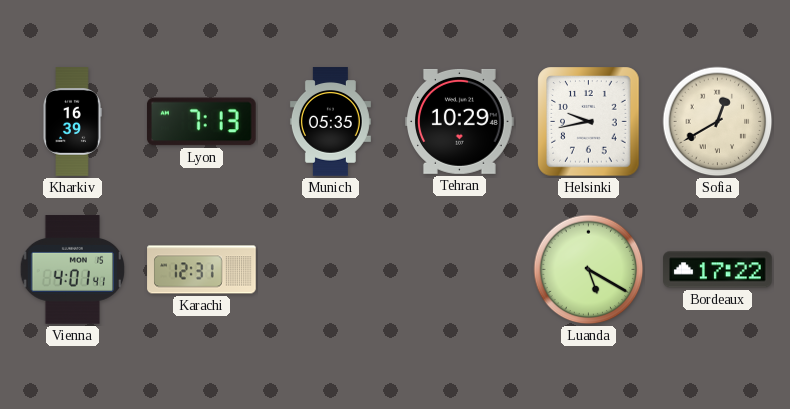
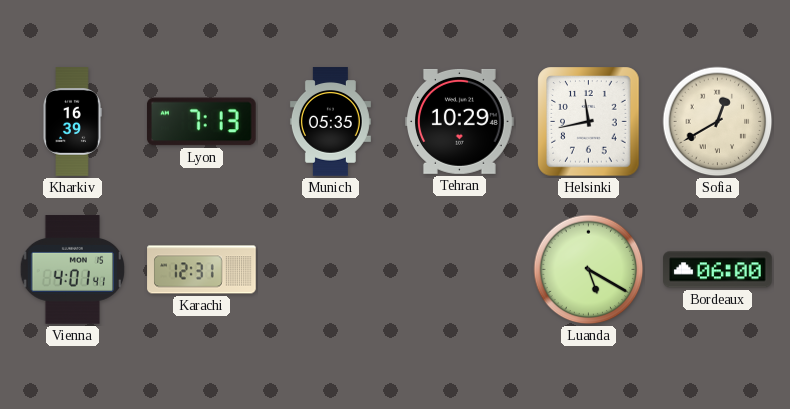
Helsinki: 9:43 -> 11:43 (589, 122)
Bordeaux: 17:22 -> 06:00 (718, 270)
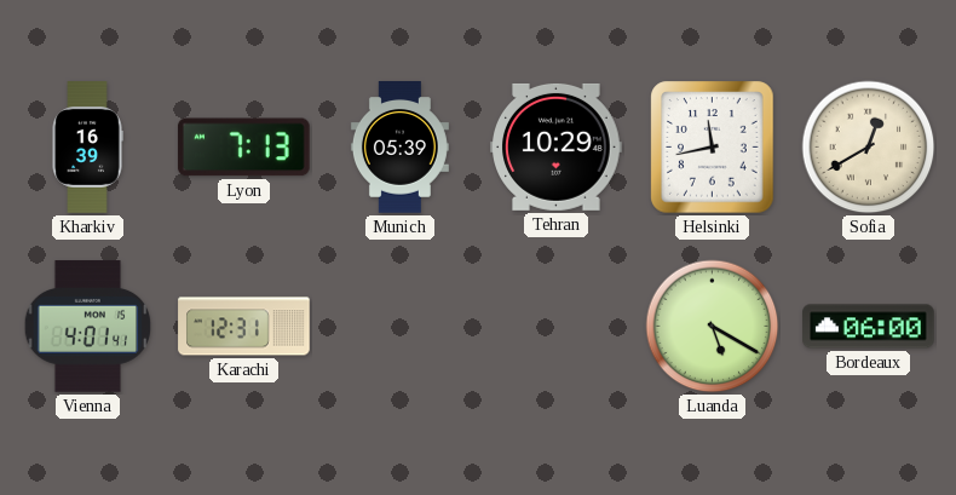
Munich: 05:35 -> 05:39 (399, 148)
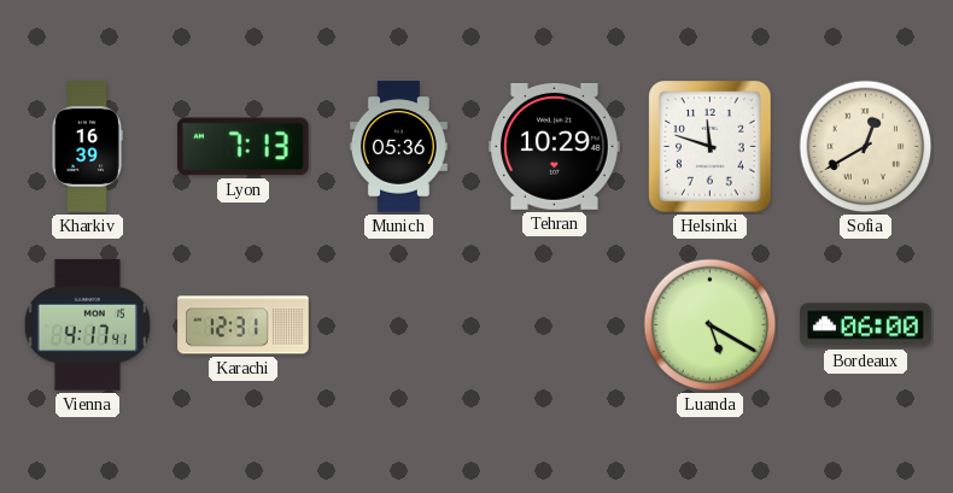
Munich: 05:39 -> 05:36 (398, 147)
Helsinki: 11:43 -> 11:48 (711, 147)
Vienna: 4:01 -> 4:17 (88, 325)
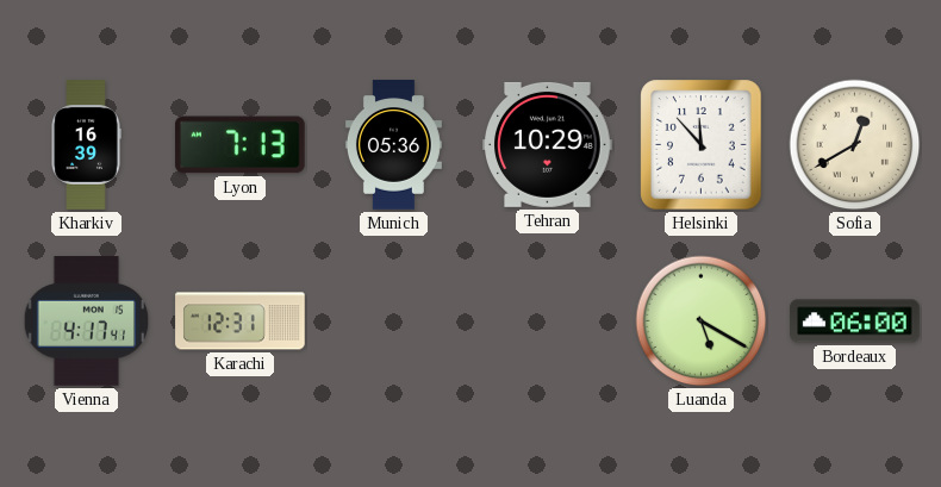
Helsinki: 11:48 -> 11:53 (702, 145)
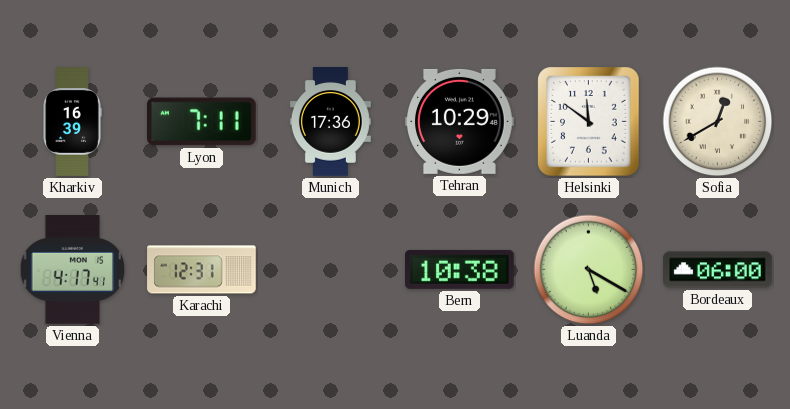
Lyon: 7:13 -> 7:11 (201, 122)
Munich: 05:36 -> 17:36 (330, 122)
Helsinki: 11:53 -> 11:51 (589, 122)
Bern: none -> 10:38 (460, 269)
